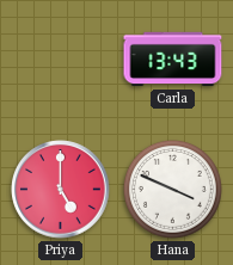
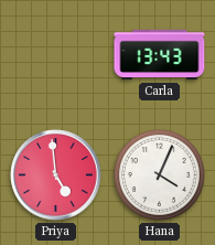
Priya: 5:00 -> 4:59 (56, 175)
Hana: 3:49 -> 4:04 (159, 174)
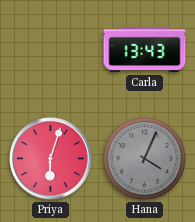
Priya: 4:59 -> 6:03 (51, 159)
Hana dial: white -> grey (144, 158)
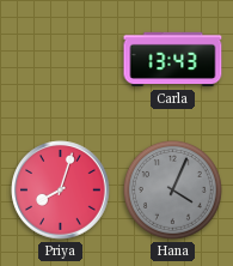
Priya: 6:03 -> 8:03 (61, 191)
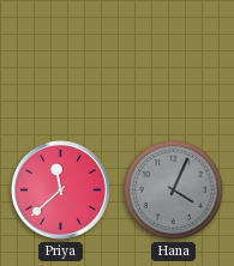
Carla: 13:43 -> none (173, 60)
Priya: 8:03 -> 11:38 (61, 191)
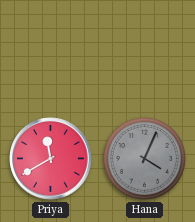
Priya: 11:38 -> 11:40 (51, 159)
